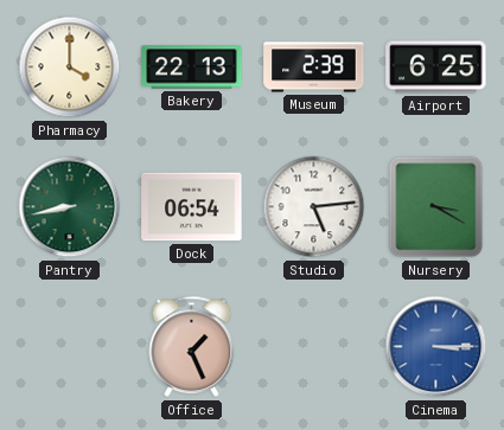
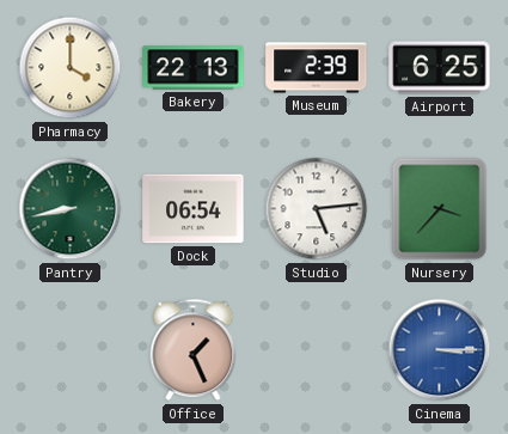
Nursery: 3:20 -> 3:37 (440, 209)
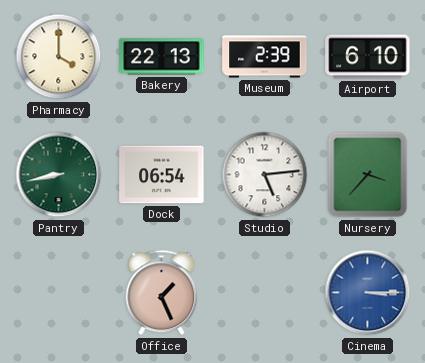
Airport: 6:25 -> 6:10 (368, 57)
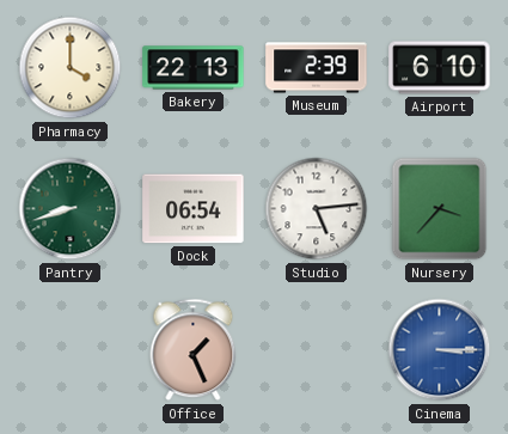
Pantry: 8:43 -> 8:42 (71, 209)
